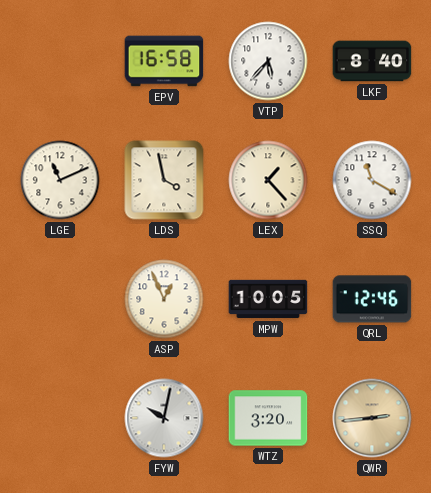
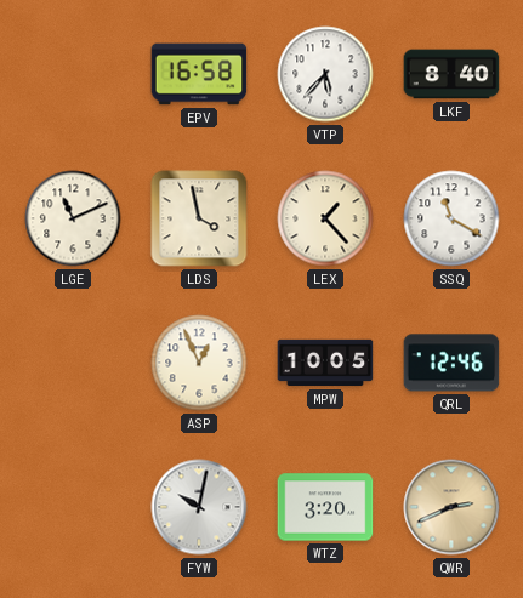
QWR: 2:44 -> 2:41 (451, 507)
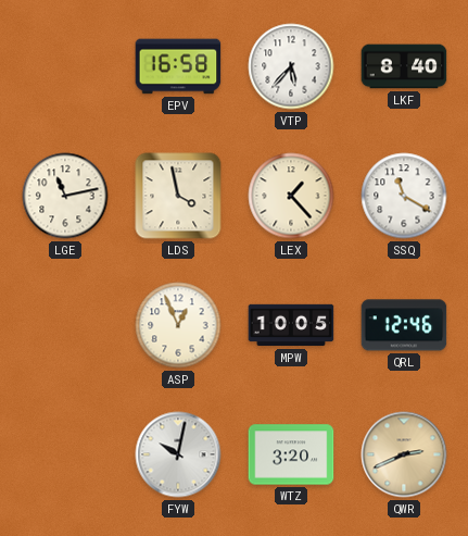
LGE: 11:11 -> 11:13 (65, 196)
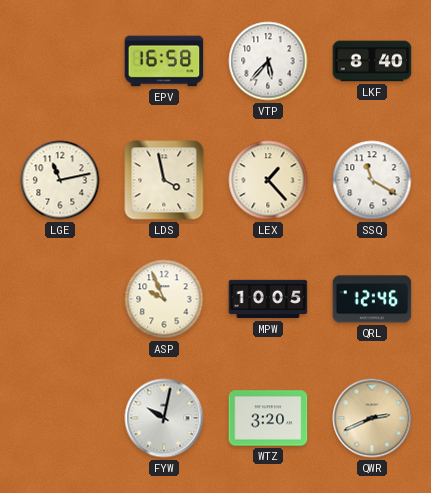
ASP: 12:56 -> 9:56 (164, 299)
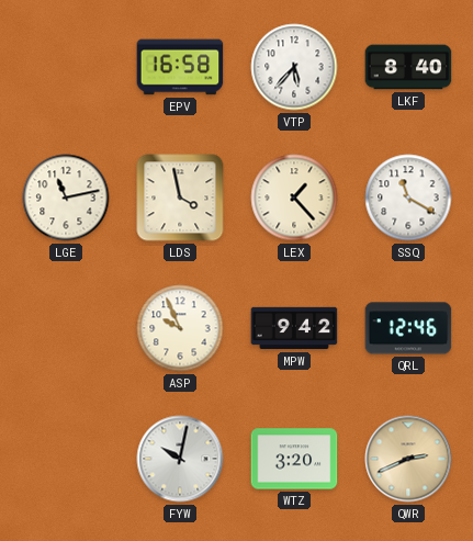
MPW: 10:05 -> 9:42 (294, 328)
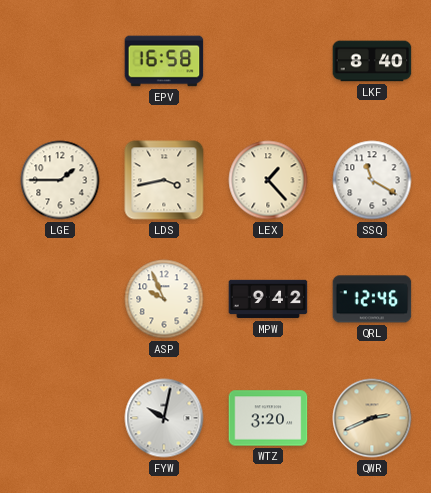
VTP: 5:37 -> none (294, 67)
LGE: 11:13 -> 1:45 (60, 180)
LDS: 3:58 -> 3:43 (164, 180)
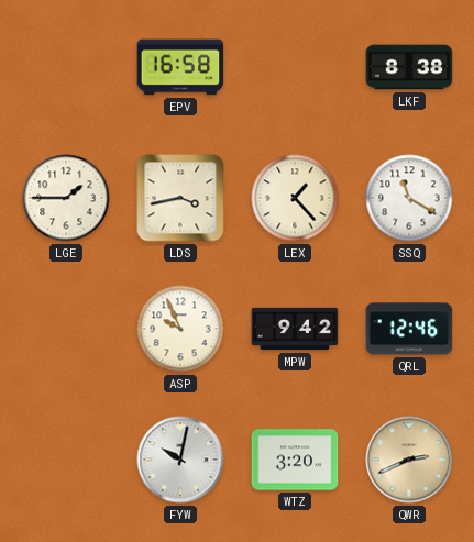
LKF: 8:40 -> 8:38 (409, 67)
